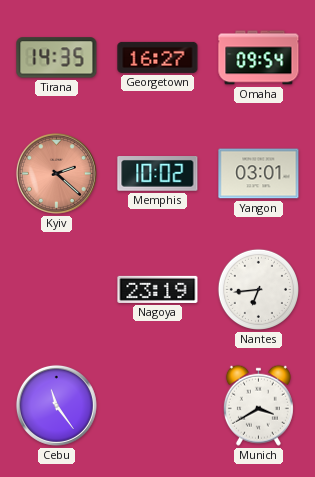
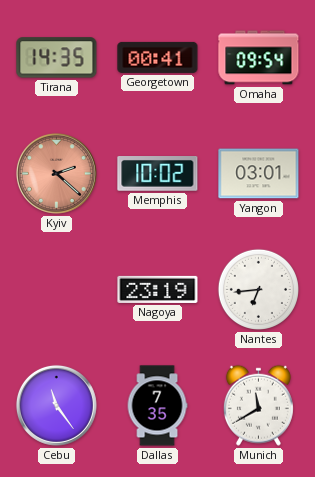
Georgetown: 16:27 -> 00:41 (158, 57)
Dallas: none -> 7:35 (157, 406)
Munich: 3:40 -> 11:40 (258, 405)
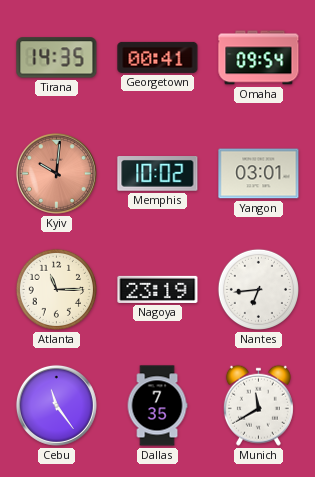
Kyiv: 2:22 -> 10:01 (56, 173)
Atlanta: none -> 11:15 (56, 289)
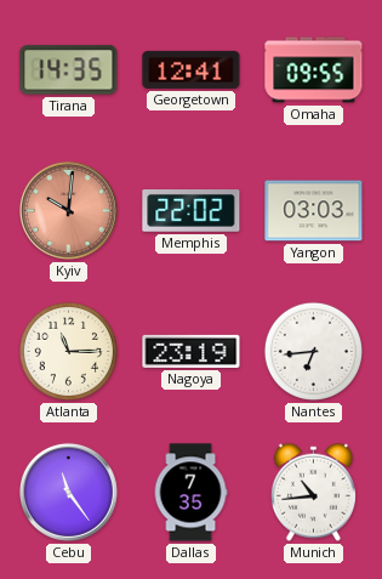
Georgetown: 00:41 -> 12:41 (192, 69)
Omaha: 09:54 -> 09:55 (314, 70)
Memphis: 10:02 -> 22:02 (192, 211)
Yangon: 03:01 -> 03:03 (314, 211)
Munich: 11:40 -> 10:44 (313, 492)
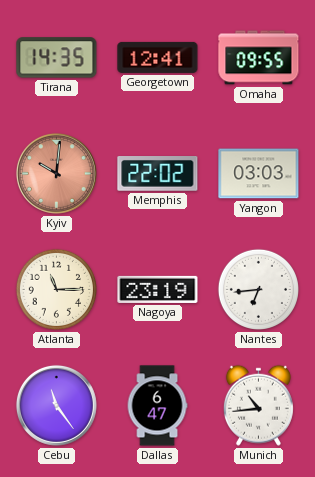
Dallas: 7:35 -> 6:47 (157, 406)
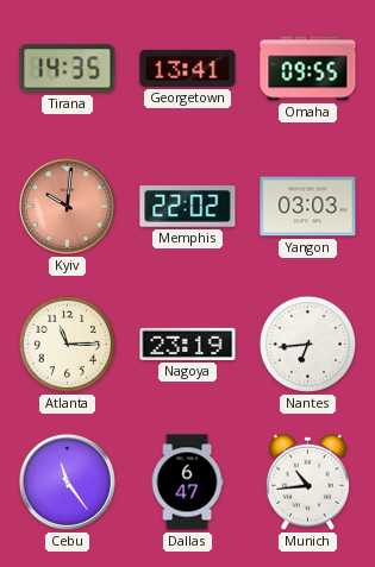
Georgetown: 12:41 -> 13:41 (188, 68)
